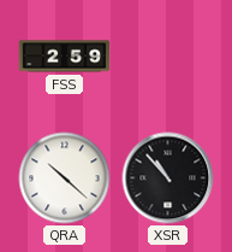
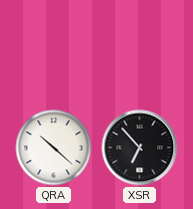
FSS: 2:59 -> none (65, 57)
XSR: 10:53 -> 6:53 (140, 148)
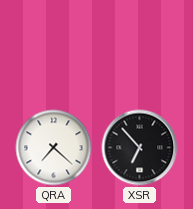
QRA: 10:22 -> 7:22 (54, 148)
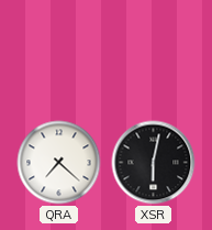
XSR: 6:53 -> 6:02 (154, 163)
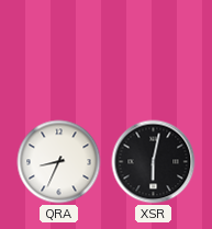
QRA: 7:22 -> 8:34 (59, 162)
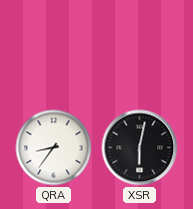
QRA: 8:34 -> 8:36 (54, 148)
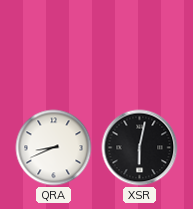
QRA: 8:36 -> 8:41 (54, 148)
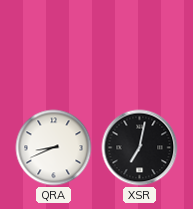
XSR: 6:02 -> 7:02 (140, 148)
